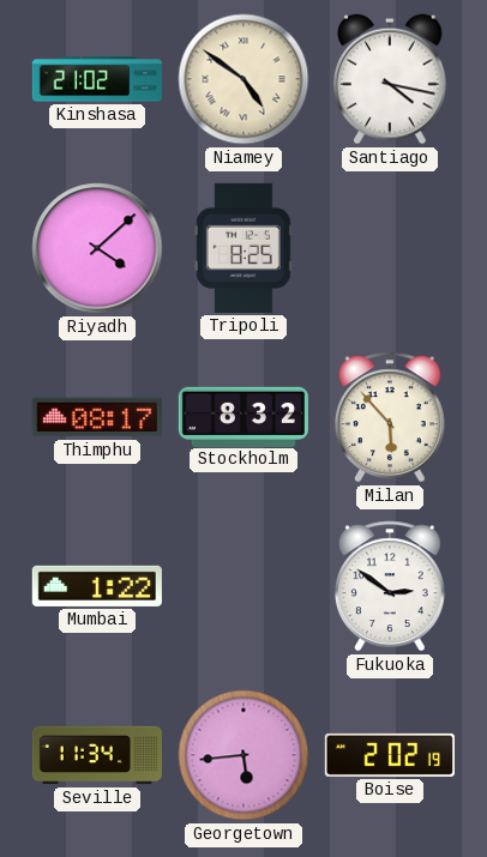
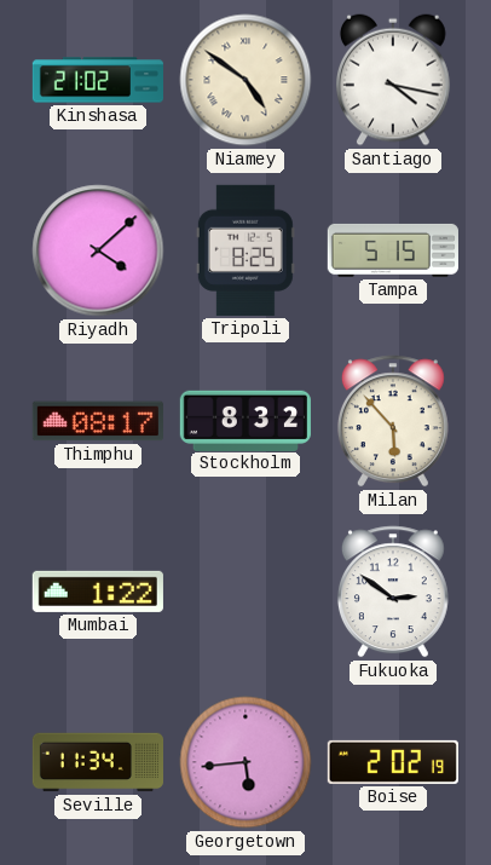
Tampa: none -> 5:15 (393, 250)
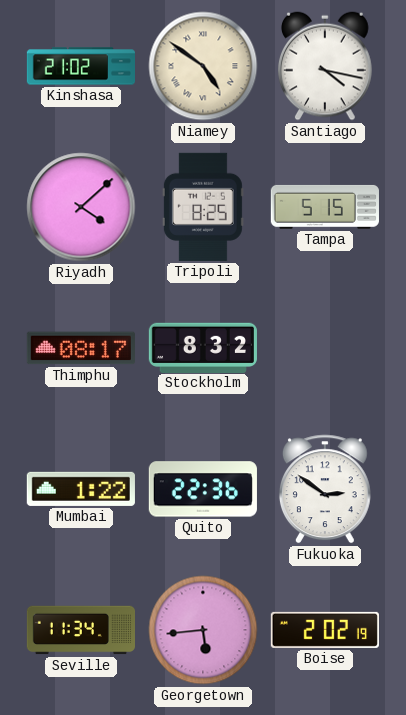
Milan: 5:53 -> none (393, 421)
Quito: none -> 22:36 (203, 489)
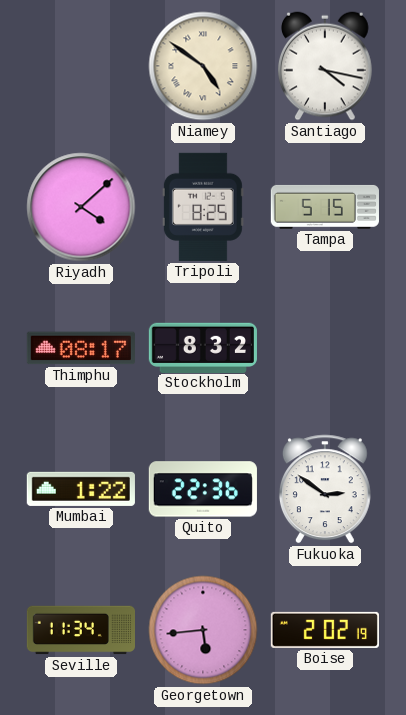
Kinshasa: 21:02 -> none (80, 66)
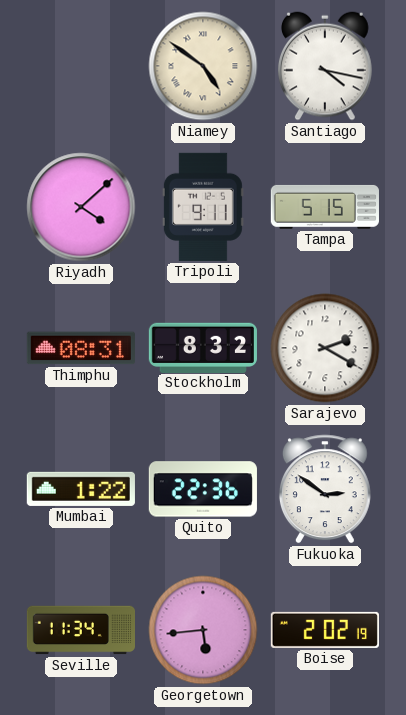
Tripoli: 8:25 -> 9:11 (203, 207)
Thimphu: 08:17 -> 08:31 (81, 348)
Sarajevo: none -> 2:20 (325, 348)
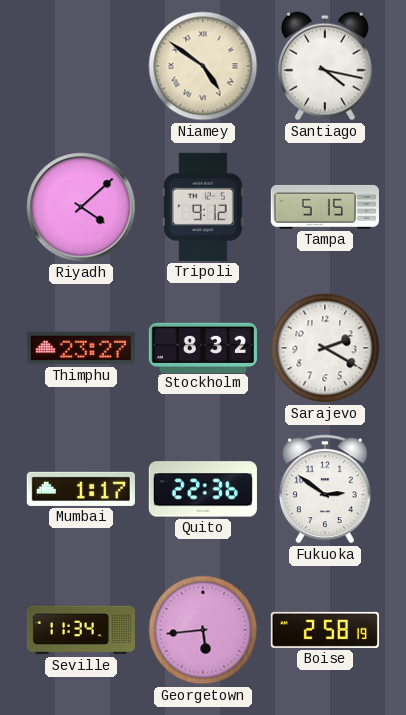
Tripoli: 9:11 -> 9:12 (203, 207)
Thimphu: 08:31 -> 23:27 (81, 348)
Mumbai: 1:22 -> 1:17 (81, 489)
Boise: 2:02 -> 2:58 (325, 630)
